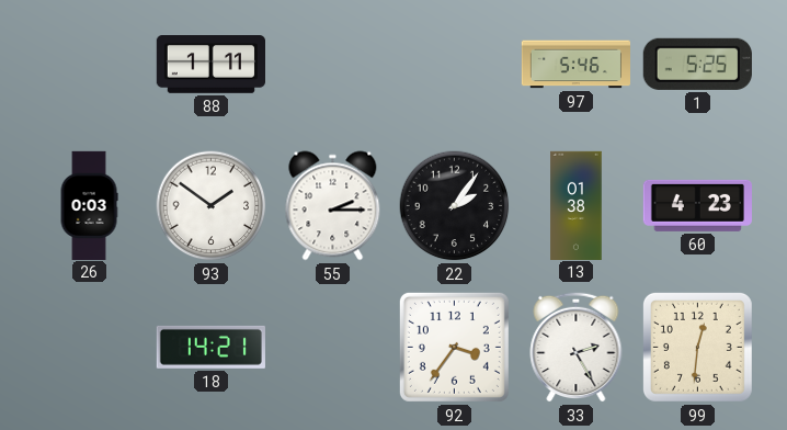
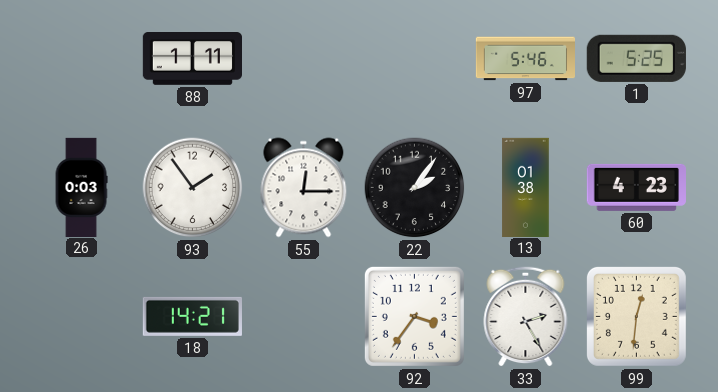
93: 1:51 -> 1:54 (193, 188)
55: 2:15 -> 12:15 (304, 188)
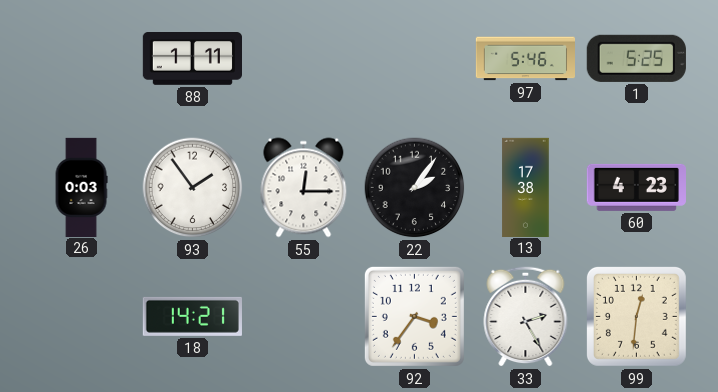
13: 01:38 -> 17:38 (526, 187)
